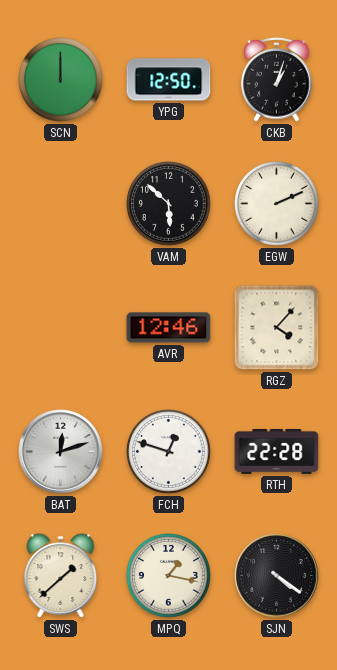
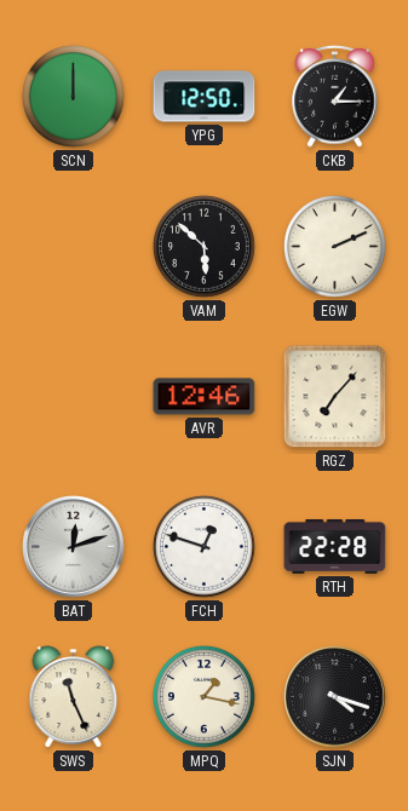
CKB: 1:03 -> 1:15 (335, 97)
RGZ: 4:07 -> 7:07 (335, 397)
SWS: 1:38 -> 11:26 (74, 697)
SJN: 4:21 -> 4:18 (335, 697)
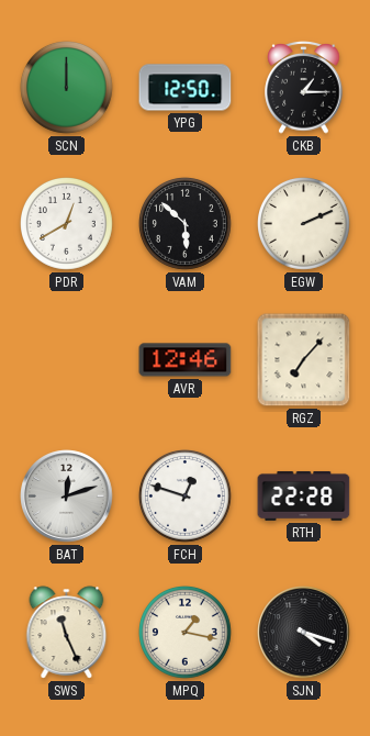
PDR: none -> 12:40 (67, 224)
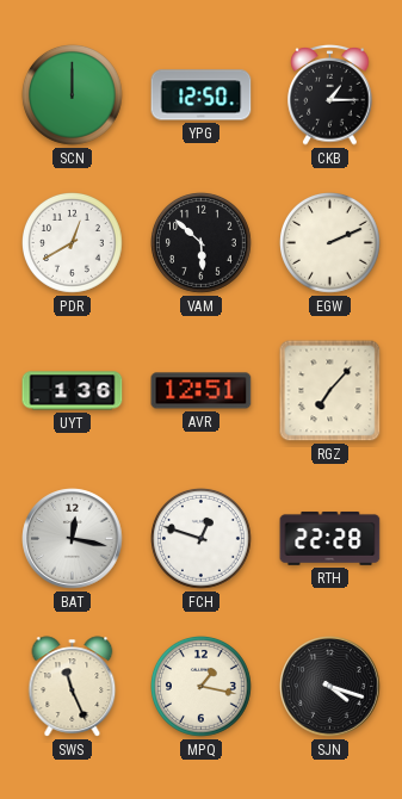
UYT: none -> 1:36 (73, 391)
AVR: 12:46 -> 12:51 (202, 391)
BAT: 12:12 -> 12:17 (73, 539)
